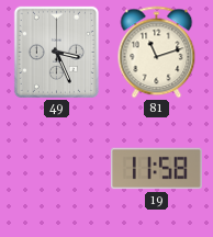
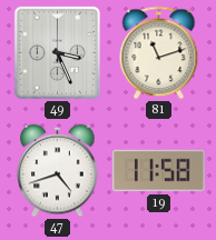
47: none -> 4:42 (58, 171)
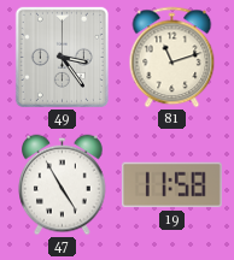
49: 3:26 -> 3:24 (62, 57)
47: 4:42 -> 4:55 (63, 185)
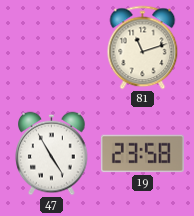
49: 3:24 -> none (62, 57)
19: 11:58 -> 23:58 (142, 154)
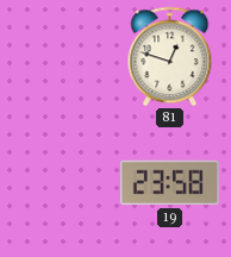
81: 11:12 -> 12:48 (170, 57)
47: 4:55 -> none (52, 154)
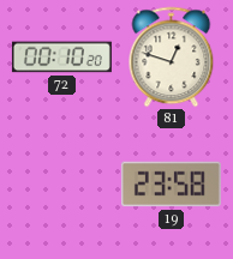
72: none -> 00:10 (61, 58)
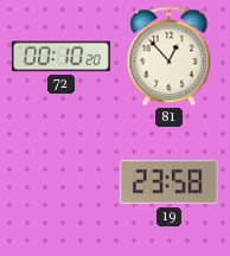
81: 12:48 -> 12:53 (170, 57)
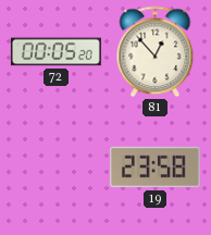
72: 00:10 -> 00:05 (55, 52)
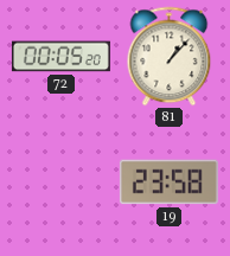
81: 12:53 -> 1:07 (170, 57)
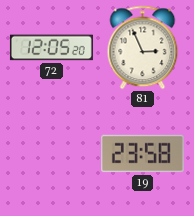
72: 00:05 -> 12:05 (51, 48)
81: 1:07 -> 2:56 (143, 48)
